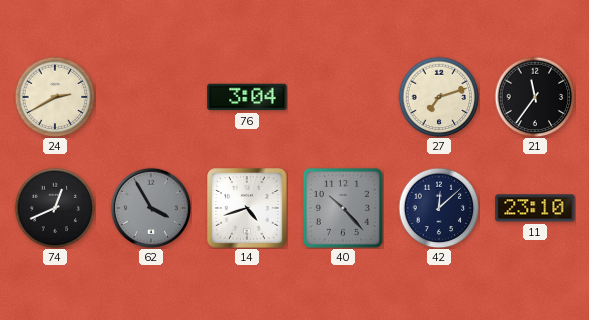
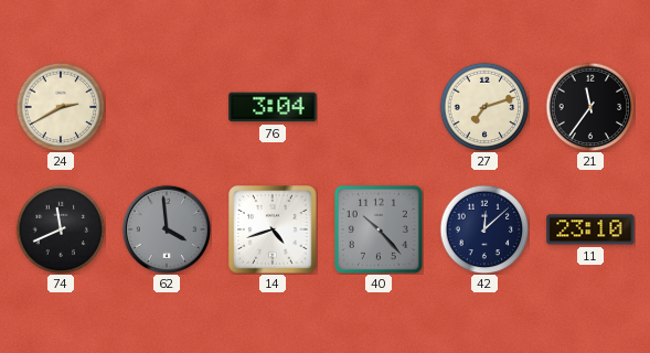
74: 12:41 -> 11:41 (61, 229)
62: 3:55 -> 3:59 (166, 228)
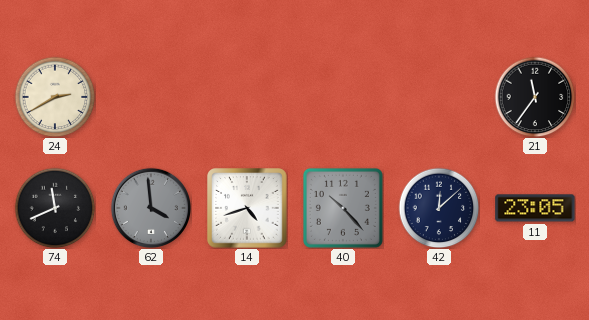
76: 3:04 -> none (273, 107)
27: 7:12 -> none (484, 107)
11: 23:10 -> 23:05 (535, 208)
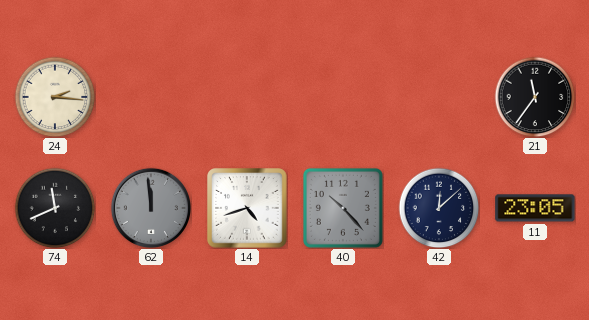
24: 2:40 -> 2:16 (55, 97)
62: 3:59 -> 11:59 (150, 207)
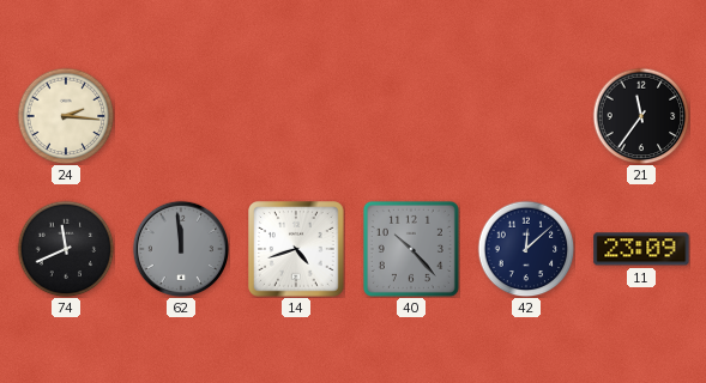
11: 23:05 -> 23:09 (641, 249)
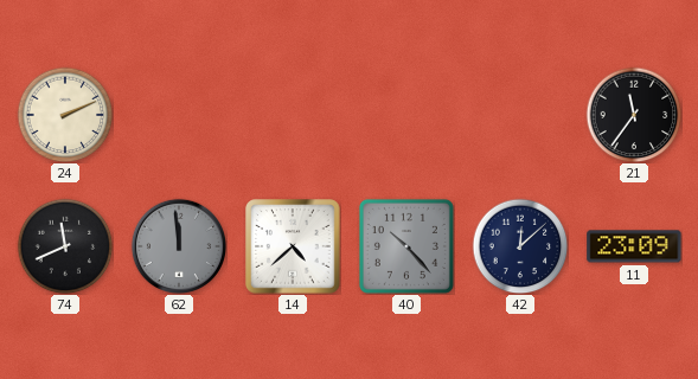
24: 2:16 -> 2:11 (65, 115)
14: 4:42 -> 4:38 (293, 246)
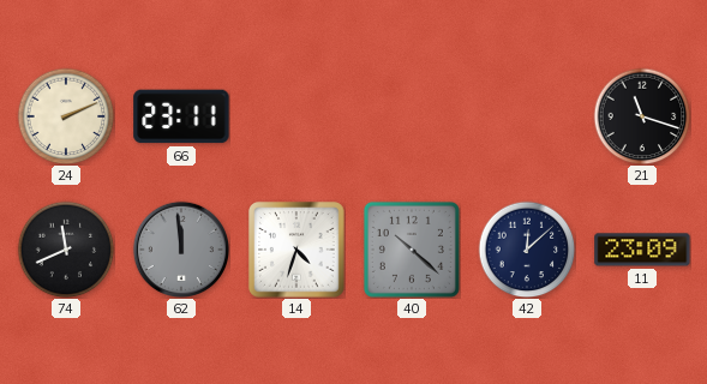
66: none -> 23:11 (181, 116)
21: 11:36 -> 11:18 (642, 116)
14: 4:38 -> 4:33 (296, 250)
40: 10:23 -> 10:22 (412, 250)
